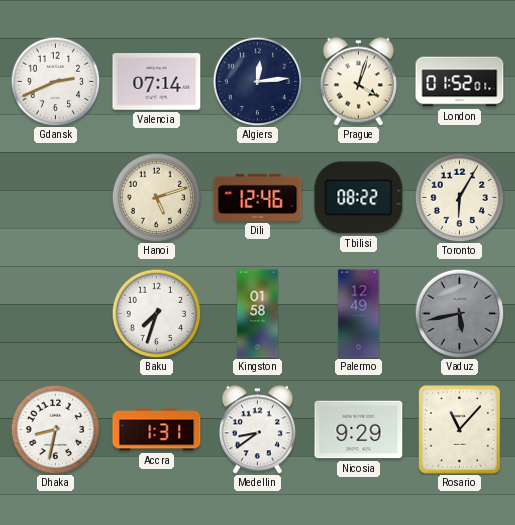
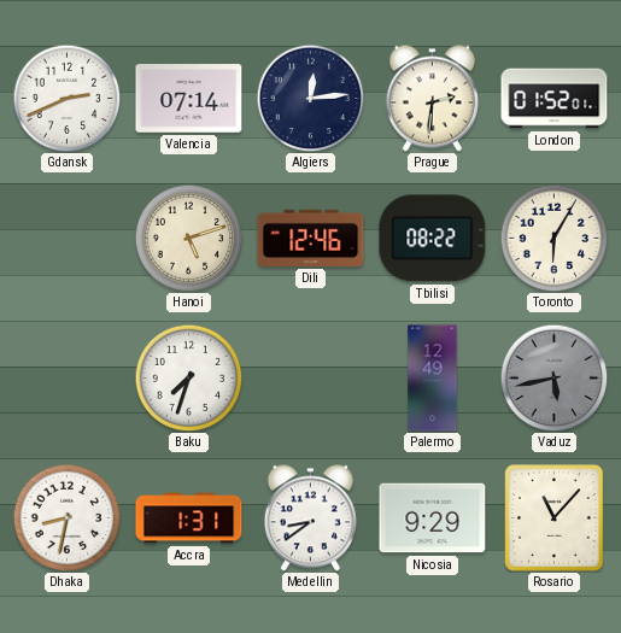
Prague: 4:03 -> 2:31 (432, 99)
Kingston: 01:58 -> none (258, 314)
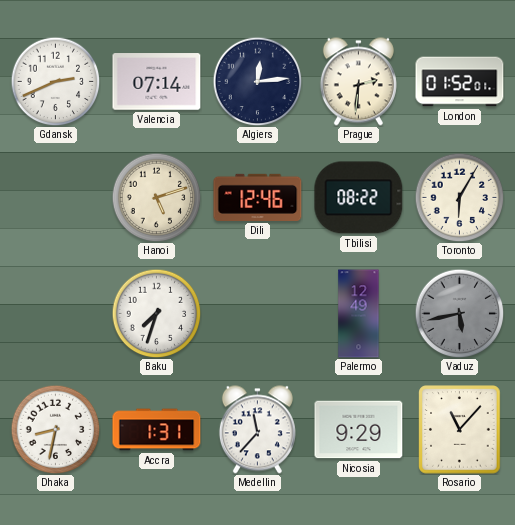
Medellin: 8:39 -> 11:37 (257, 430)
